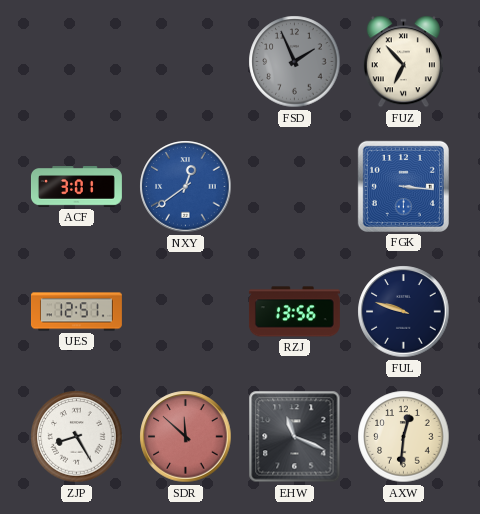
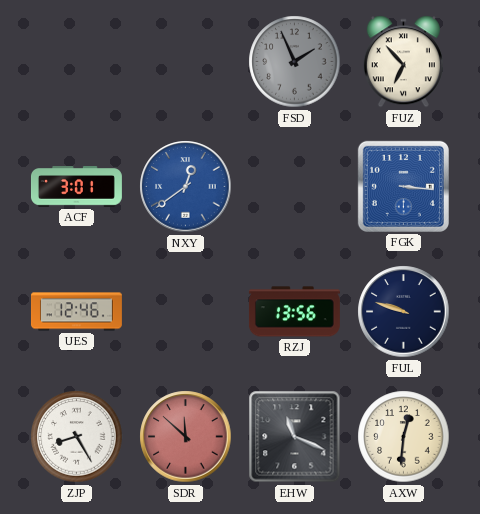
UES: 12:51 -> 12:46 (76, 312)
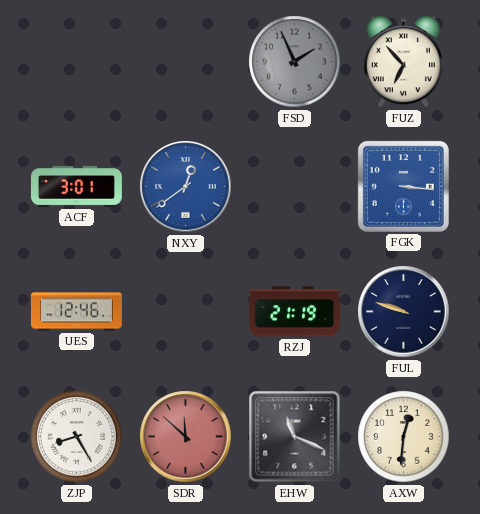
RZJ: 13:56 -> 21:19 (294, 312)
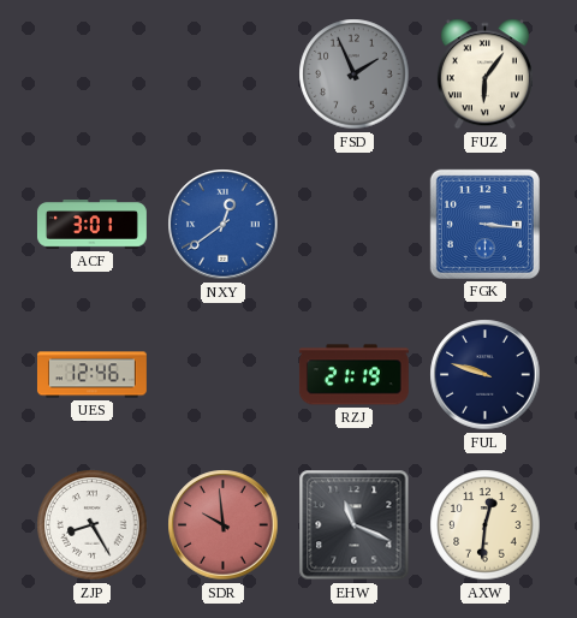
FUZ: 6:53 -> 6:06 (484, 75)
SDR: 11:52 -> 9:59 (224, 525)
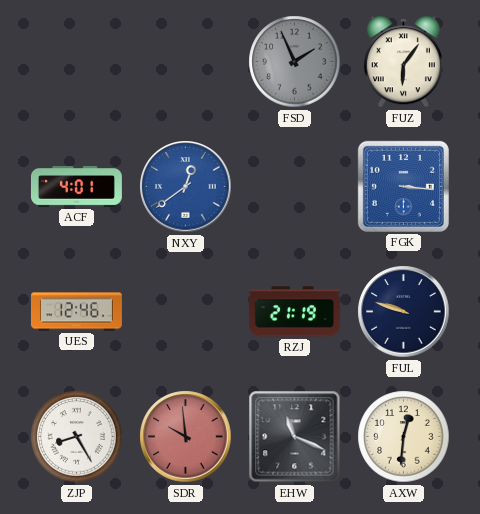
ACF: 3:01 -> 4:01 (76, 187)
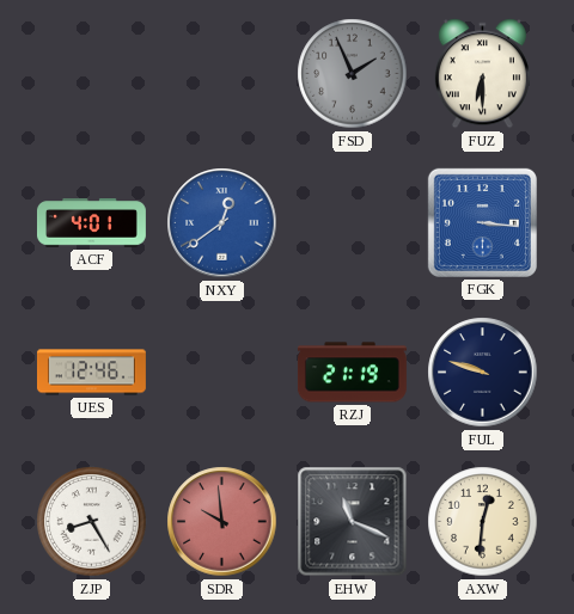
FUZ: 6:06 -> 6:30 (482, 74)
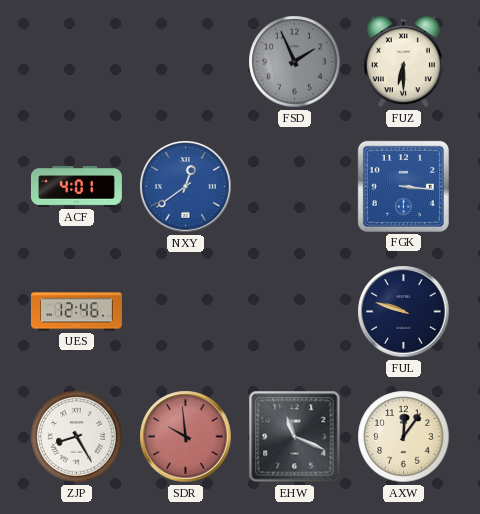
RZJ: 21:19 -> none (352, 373)
AXW: 12:31 -> 12:06 (404, 437)
